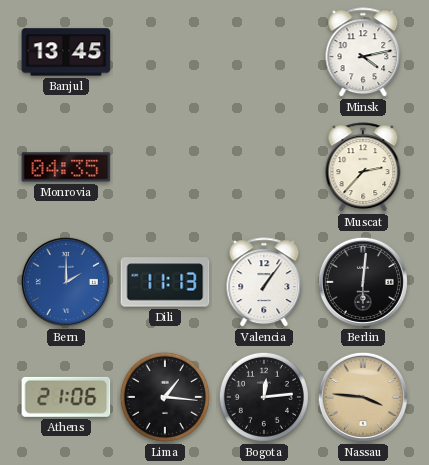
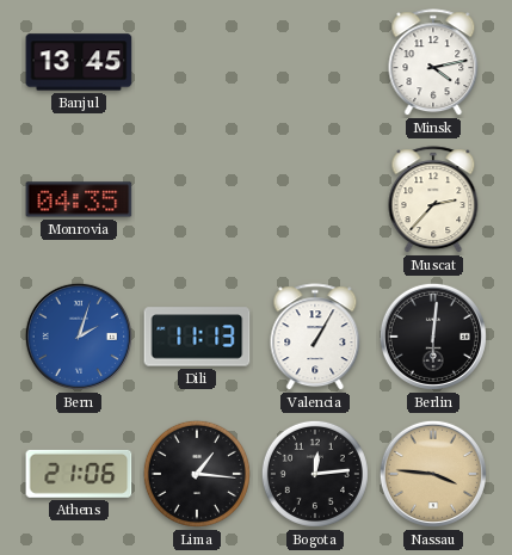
Bern: 2:00 -> 2:03 (79, 337)
Valencia: 1:06 -> 1:05 (315, 338)
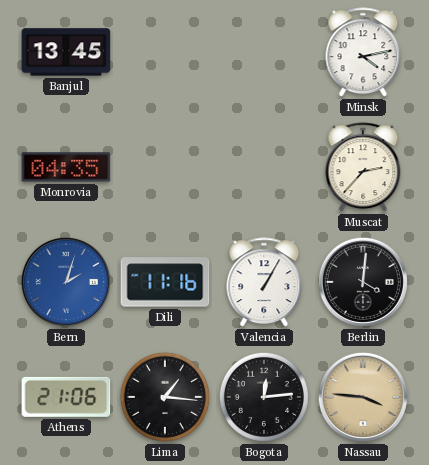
Dili: 11:13 -> 11:16 (165, 282)
Berlin: 6:01 -> 4:01 (363, 282)
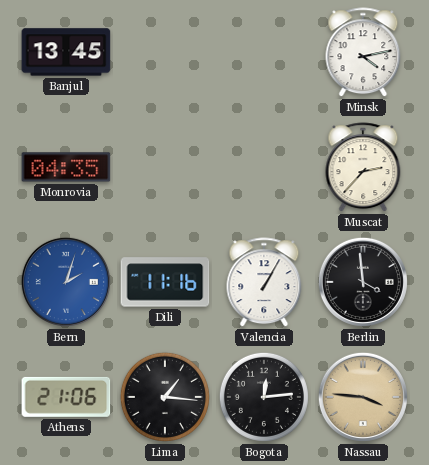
Berlin: 4:01 -> 3:59 (363, 282)
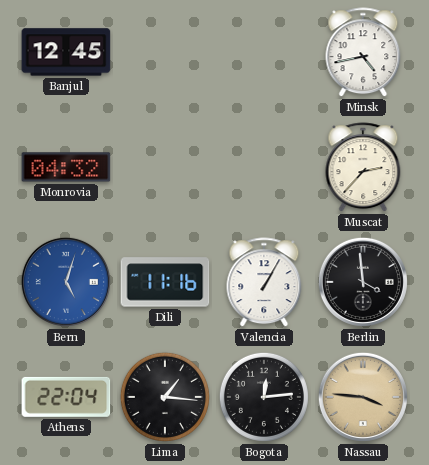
Banjul: 13:45 -> 12:45 (66, 52)
Minsk: 4:13 -> 4:43 (363, 53)
Monrovia: 04:35 -> 04:32 (66, 167)
Bern: 2:03 -> 5:03 (66, 282)
Athens: 21:06 -> 22:04 (66, 397)
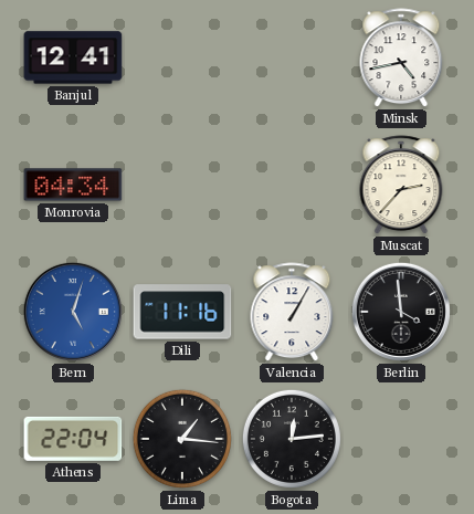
Banjul: 12:45 -> 12:41 (73, 57)
Monrovia: 04:32 -> 04:34 (73, 185)
Nassau: 3:46 -> none (363, 397)
